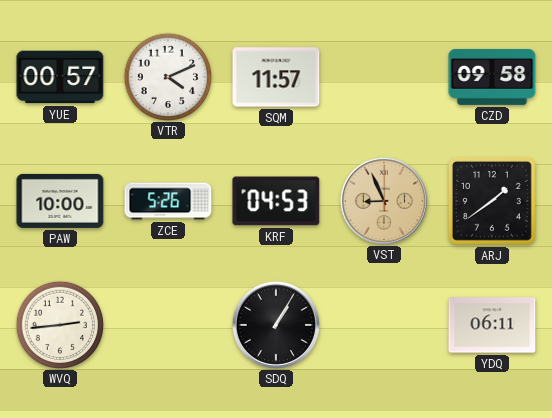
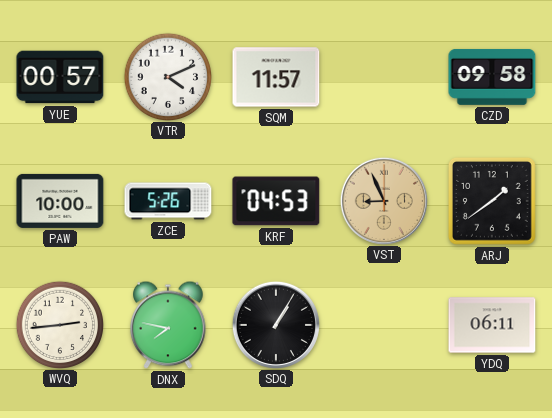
DNX: none -> 7:47 (169, 325)
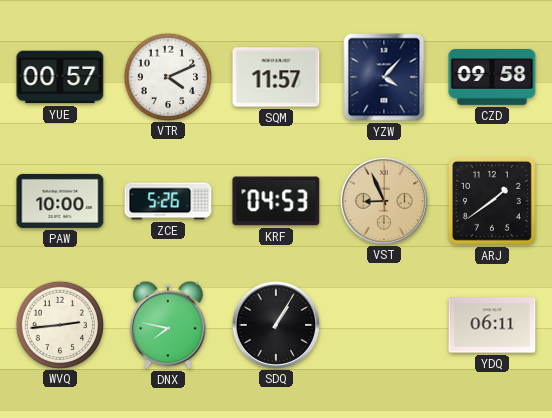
YZW: none -> 4:07 (384, 77)
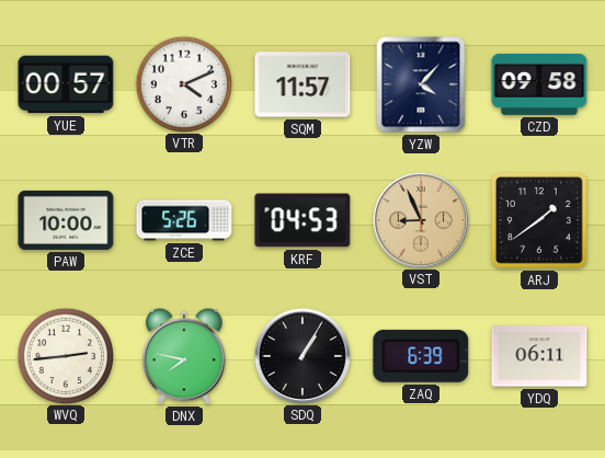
ZAQ: none -> 6:39 (421, 356)
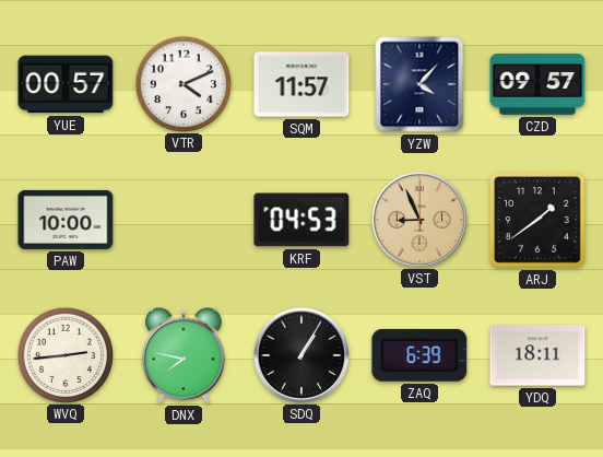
CZD: 09:58 -> 09:57 (537, 84)
ZCE: 5:26 -> none (184, 220)
YDQ: 06:11 -> 18:11 (537, 355)
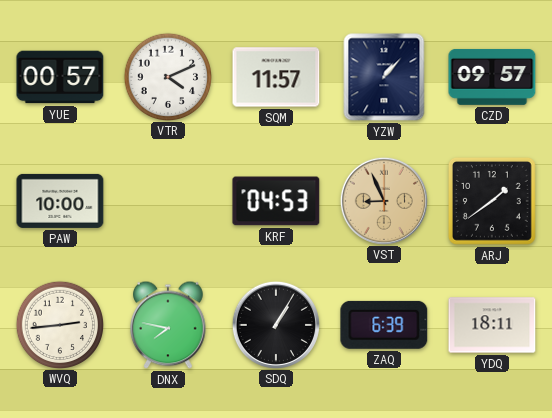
YZW: 4:07 -> 1:07 (384, 77)
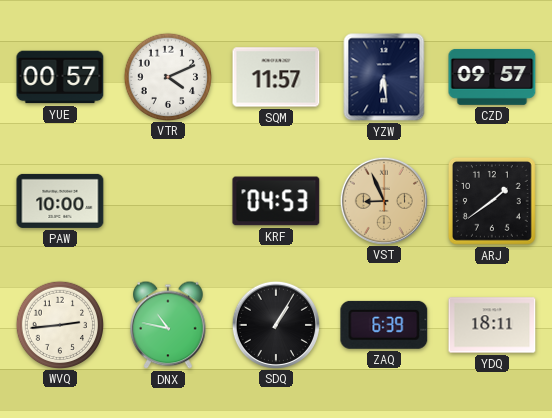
YZW: 1:07 -> 6:29 (384, 77)
DNX: 7:47 -> 10:47 (169, 325)
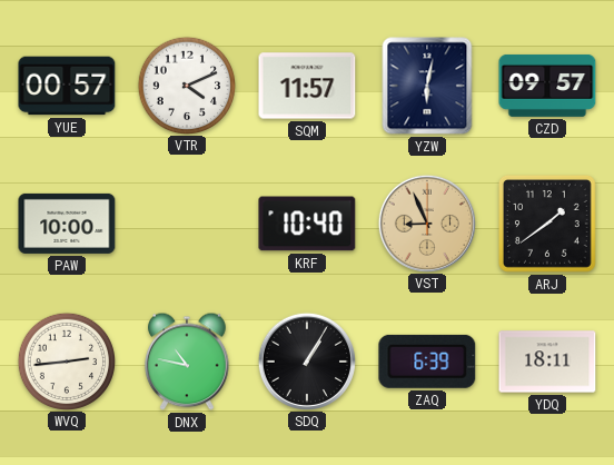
YZW: 6:29 -> 6:02 (427, 86)
KRF: 04:53 -> 10:40 (307, 224)
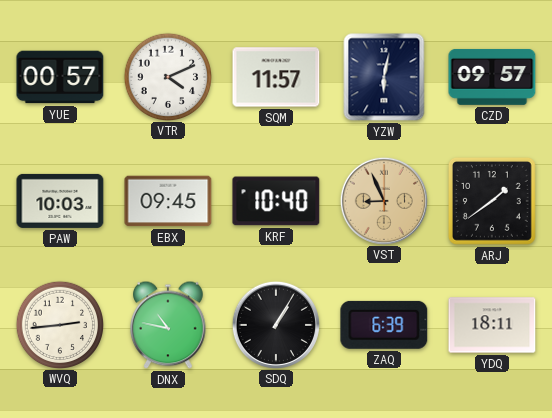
PAW: 10:00 -> 10:03 (60, 201)
EBX: none -> 09:45 (168, 201)
